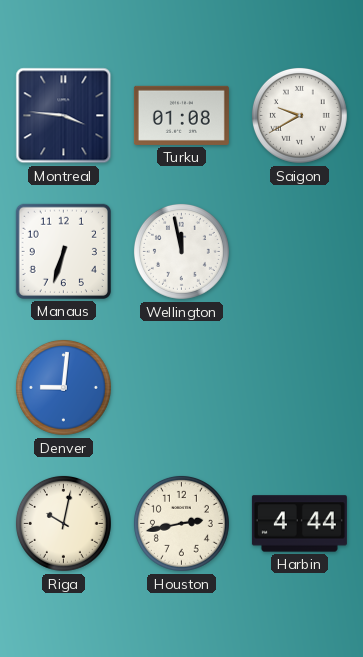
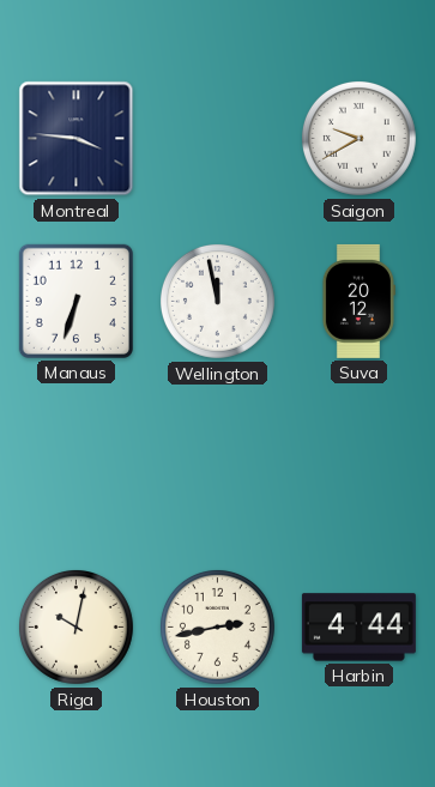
Turku: 01:08 -> none (181, 115)
Suva: none -> 20:12 (358, 301)
Denver: 9:01 -> none (63, 387)
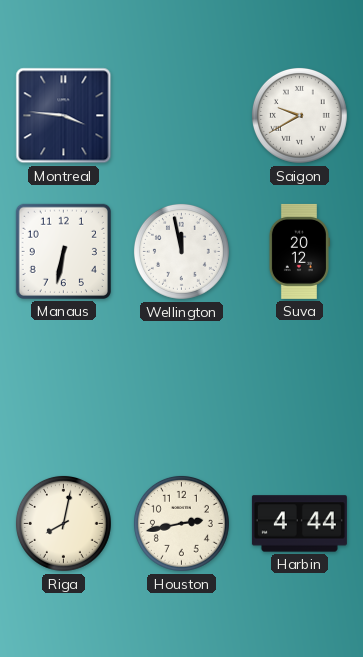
Manaus: 6:33 -> 6:32 (63, 251)
Riga: 10:02 -> 8:02 (63, 523)
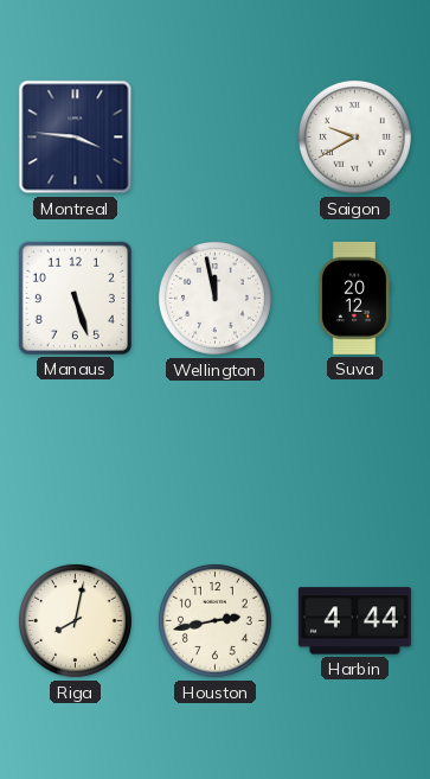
Manaus: 6:32 -> 5:27 (75, 298)
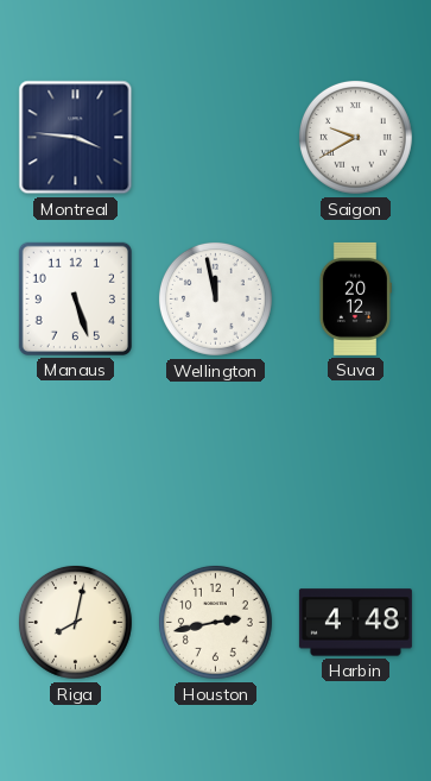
Harbin: 4:44 -> 4:48 (355, 623)
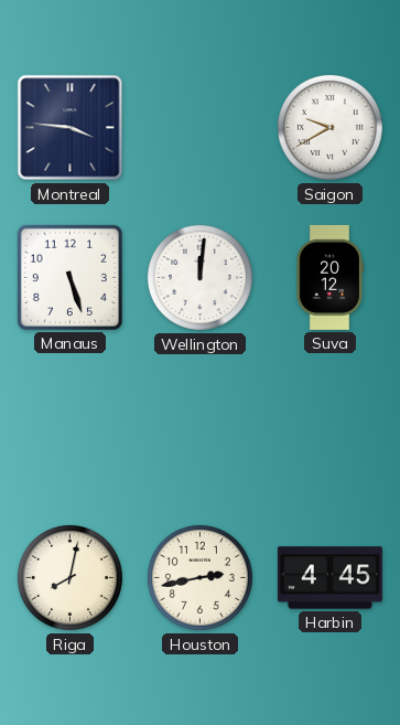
Wellington: 11:58 -> 12:01 (199, 277)
Harbin: 4:48 -> 4:45 (329, 578)
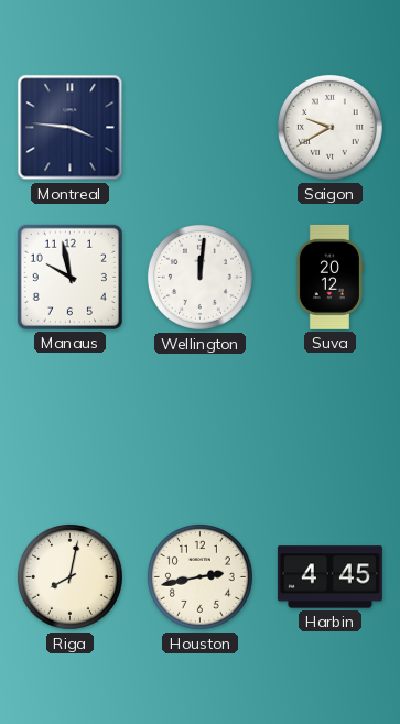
Manaus: 5:27 -> 9:58 (69, 277)
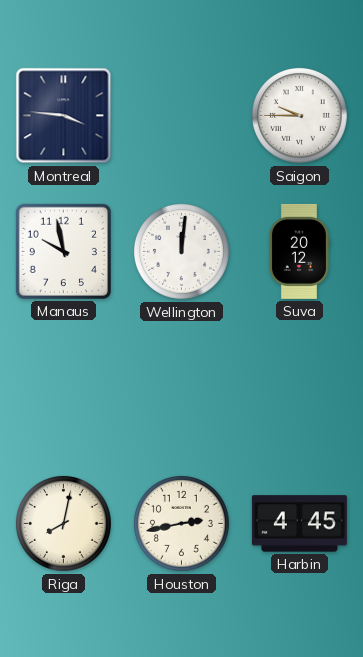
Saigon: 9:40 -> 9:45 (299, 115)
